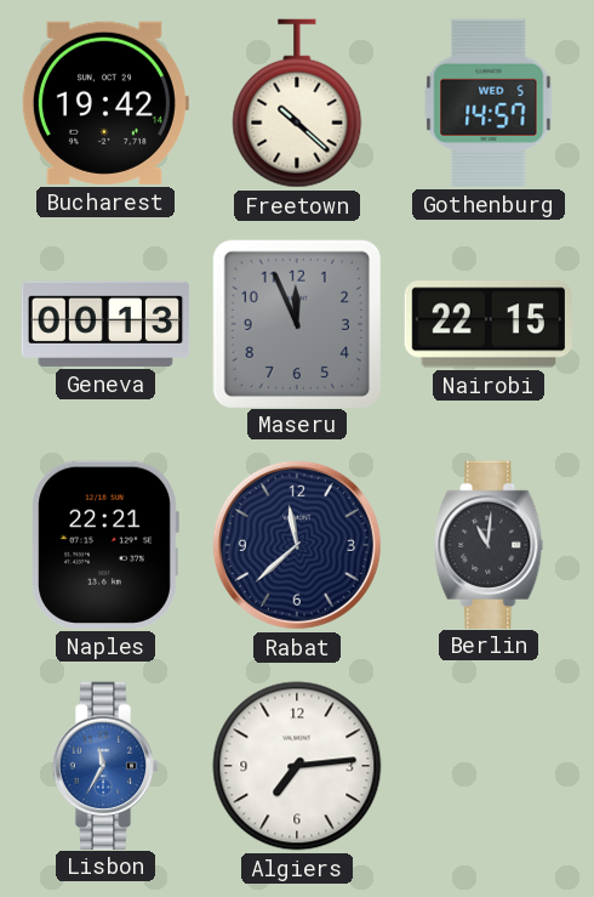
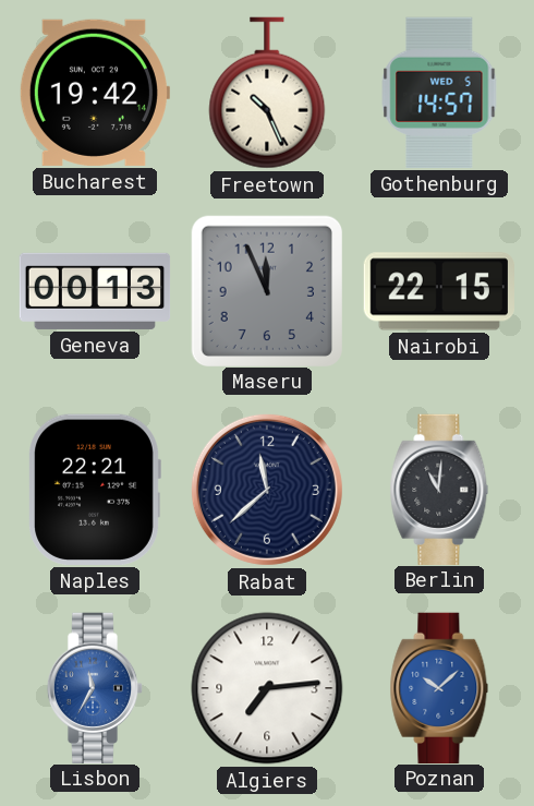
Freetown: 10:22 -> 10:26 (267, 93)
Poznan: none -> 10:08 (439, 687)
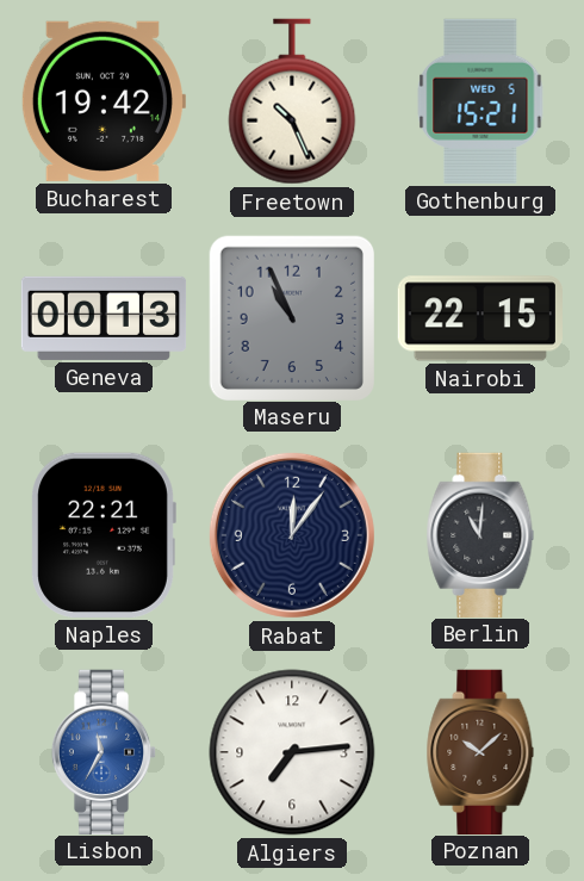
Gothenburg: 14:57 -> 15:21 (480, 101)
Maseru: 11:56 -> 10:56 (291, 317)
Rabat: 11:38 -> 12:06 (292, 535)
Poznan dial: blue -> brown (480, 751)
